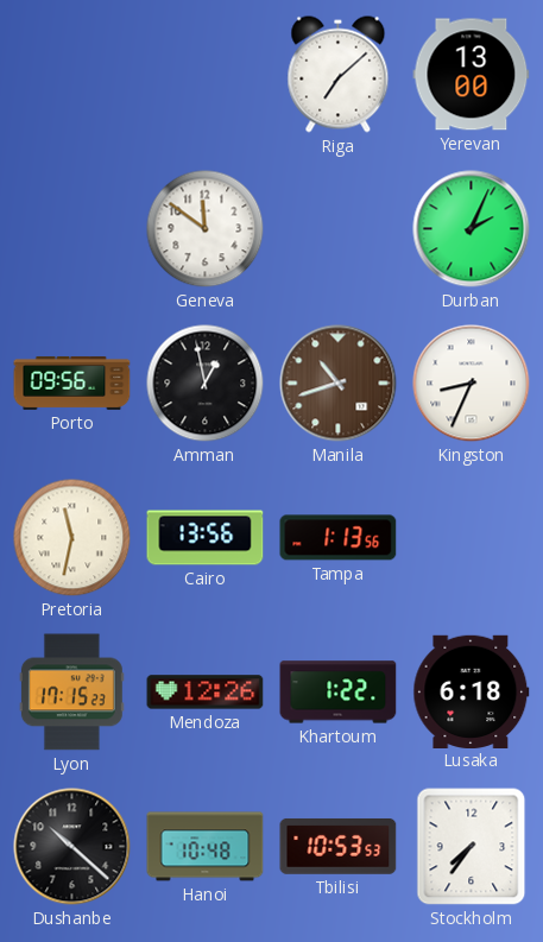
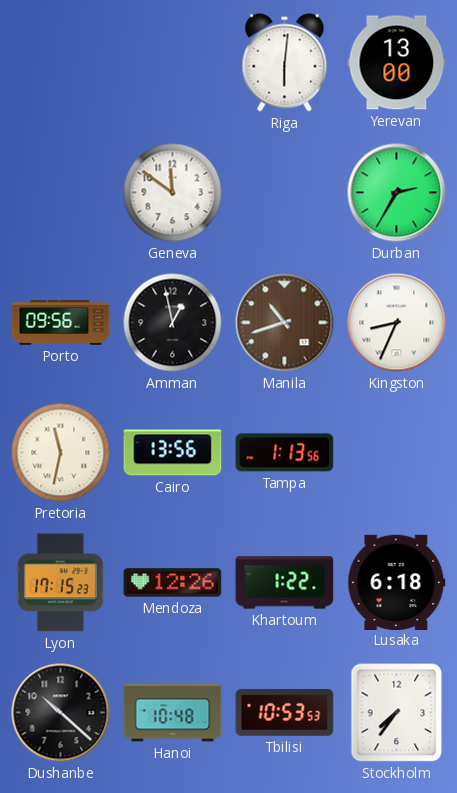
Riga: 7:08 -> 6:01 (285, 63)
Durban: 2:04 -> 2:35 (397, 193)
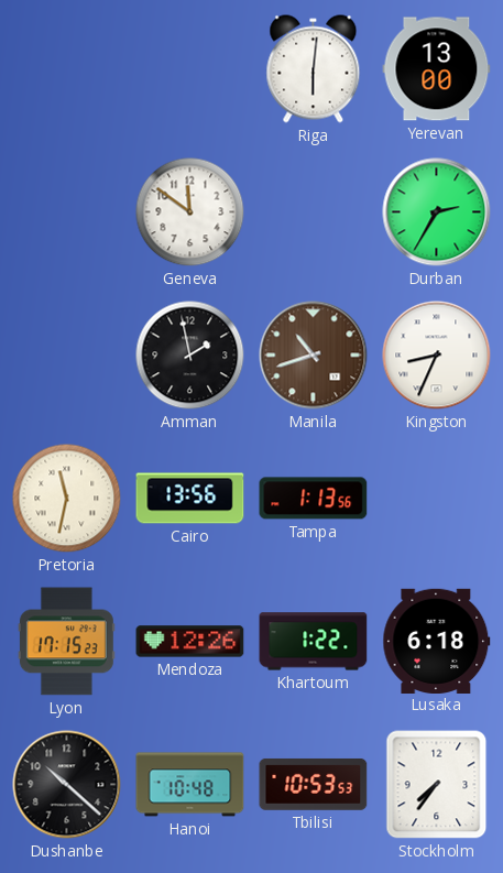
Porto: 09:56 -> none (61, 322)
Amman: 12:58 -> 1:58 (190, 356)
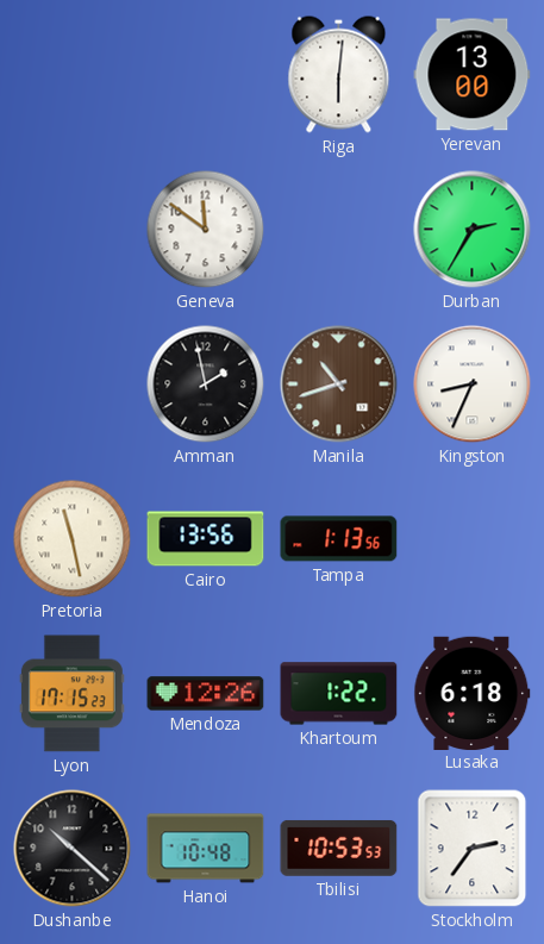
Pretoria: 11:32 -> 11:28 (73, 539)
Stockholm: 7:36 -> 2:36 (473, 849)
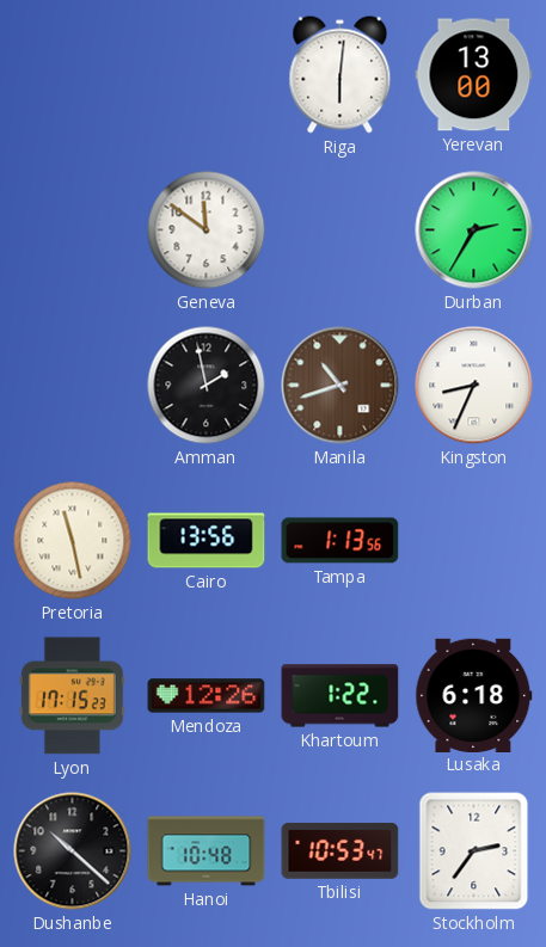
Tbilisi: 10:53:53 -> 10:53:47 (341, 850)
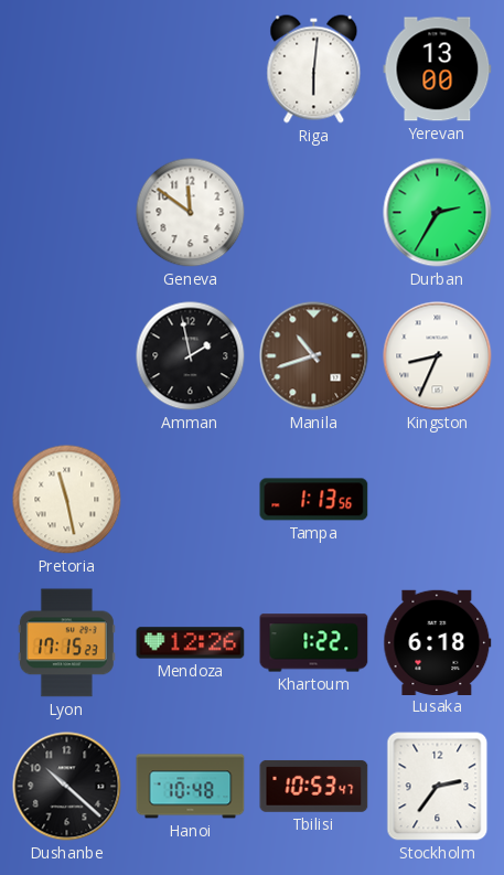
Cairo: 13:56 -> none (207, 541)
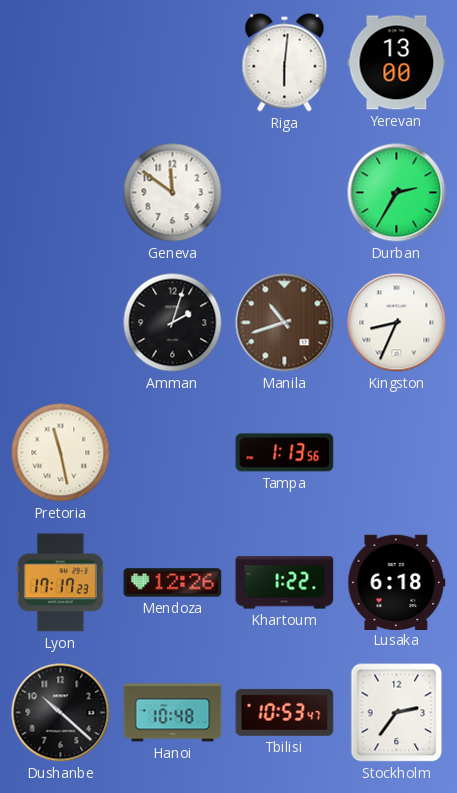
Amman: 1:58 -> 2:03 (173, 323)
Lyon: 17:15 -> 17:17 (60, 583)
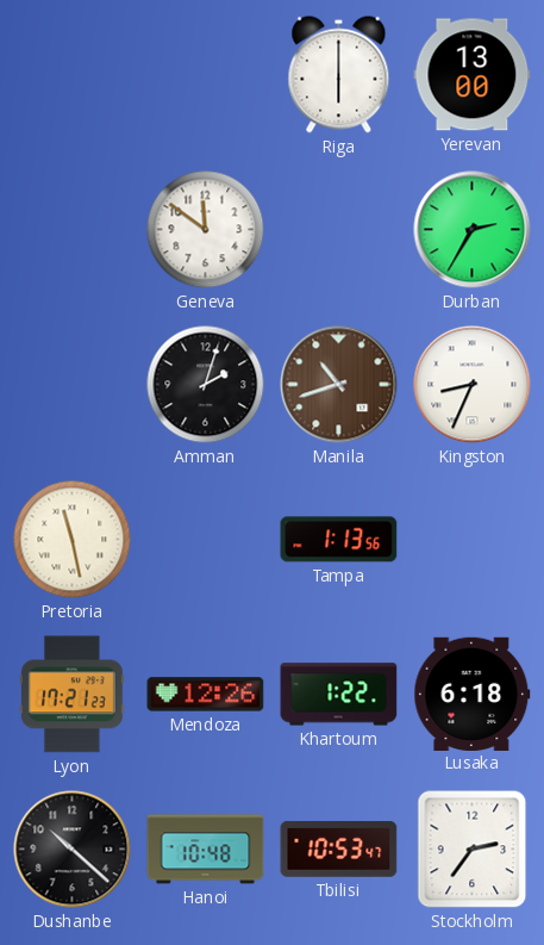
Riga: 6:01 -> 6:00 (339, 75)
Lyon: 17:17 -> 17:21 (71, 695)
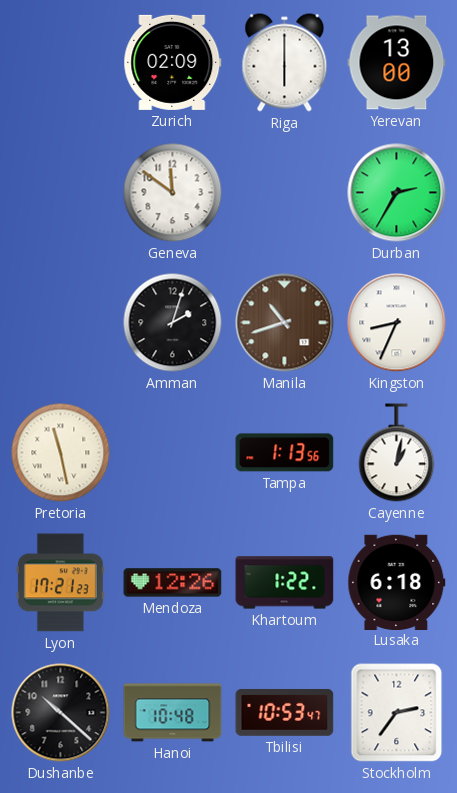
Zurich: none -> 02:09 (173, 62)
Cayenne: none -> 1:02 (397, 453)
